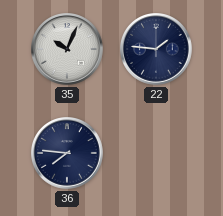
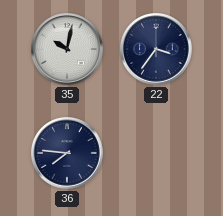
35: 10:04 -> 10:02 (67, 49)
22: 1:46 -> 3:36 (156, 49)
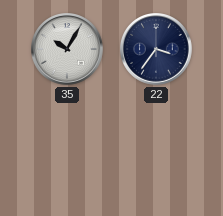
35: 10:02 -> 10:05 (67, 49)
36: 7:46 -> none (67, 153)
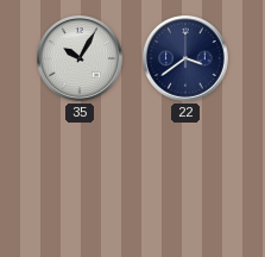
22: 3:36 -> 3:39 (185, 58)
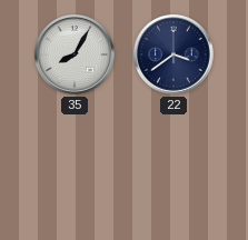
35: 10:05 -> 8:05 (75, 54)
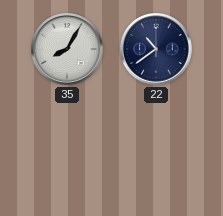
22: 3:39 -> 10:39 (156, 49)
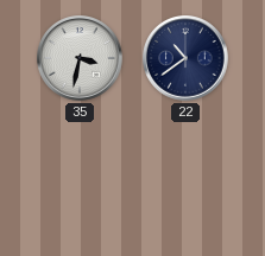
35: 8:05 -> 3:32 (80, 58)
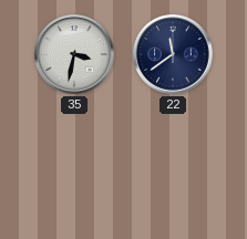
22: 10:39 -> 11:39 (173, 54)
